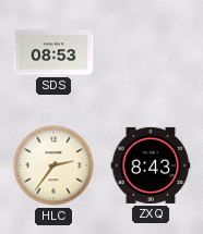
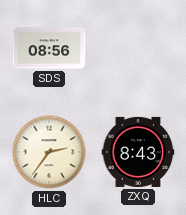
SDS: 08:53 -> 08:56 (49, 48)
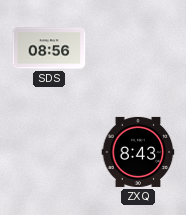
HLC: 2:36 -> none (49, 152)
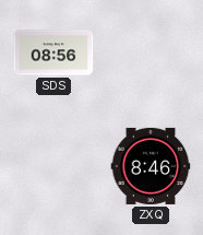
ZXQ: 8:43 -> 8:46 (151, 166)
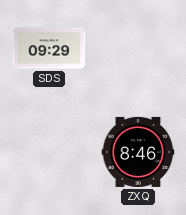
SDS: 08:56 -> 09:29 (49, 48)
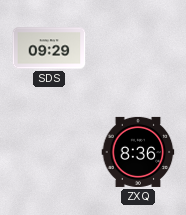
ZXQ: 8:46 -> 8:36 (138, 152)
